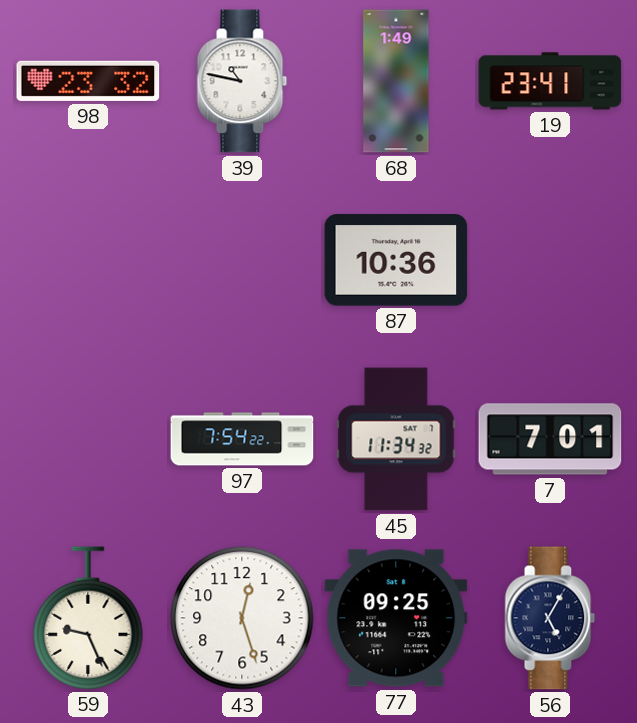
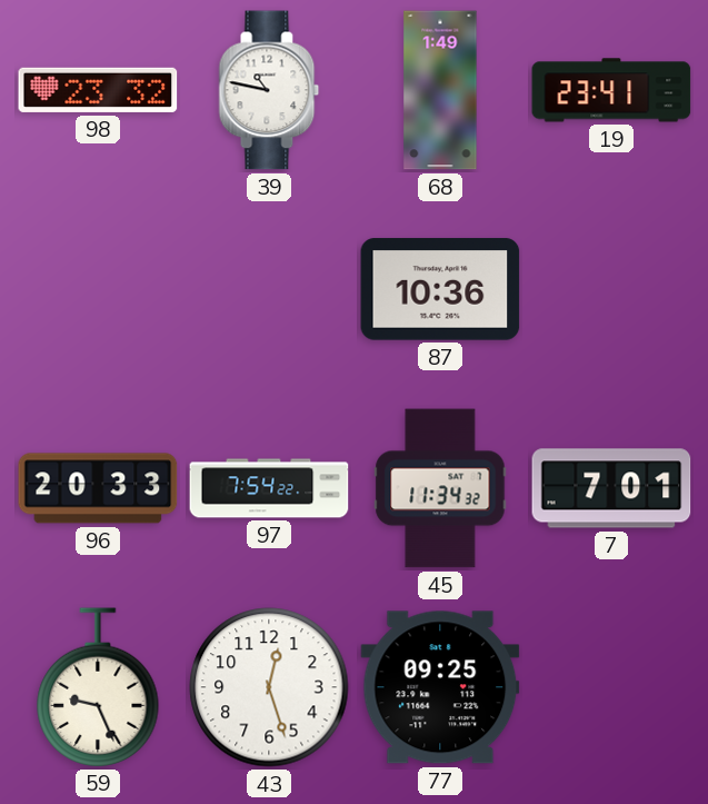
96: none -> 20:33 (98, 488)
56: 5:05 -> none (550, 618)
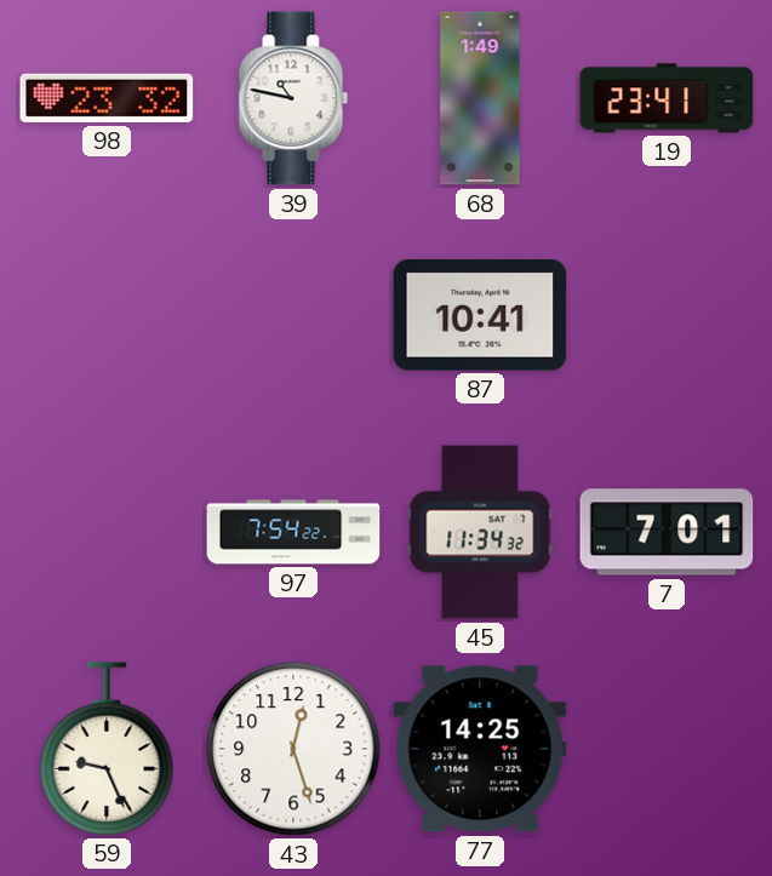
87: 10:36 -> 10:41 (480, 315)
96: 20:33 -> none (98, 488)
77: 09:25 -> 14:25 (480, 749)
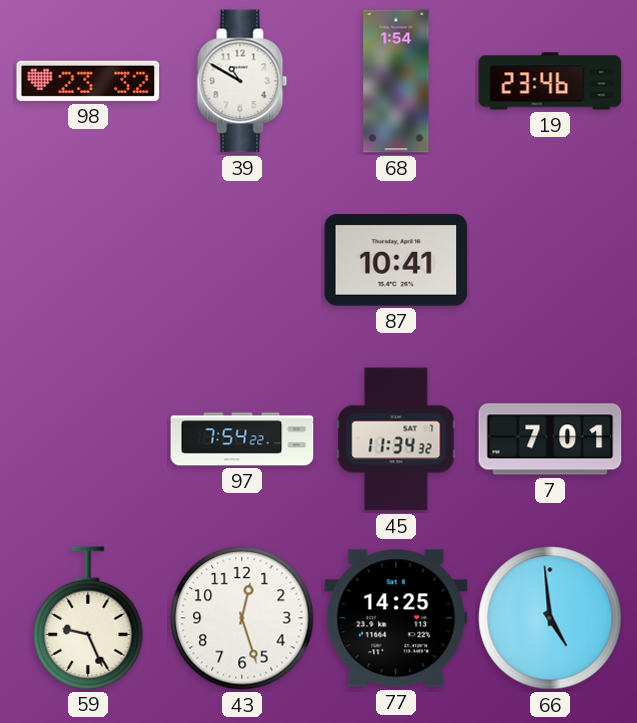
39: 10:47 -> 10:50 (242, 81)
68: 1:49 -> 1:54 (396, 81)
19: 23:41 -> 23:46 (550, 81)
66: none -> 4:59 (550, 618)
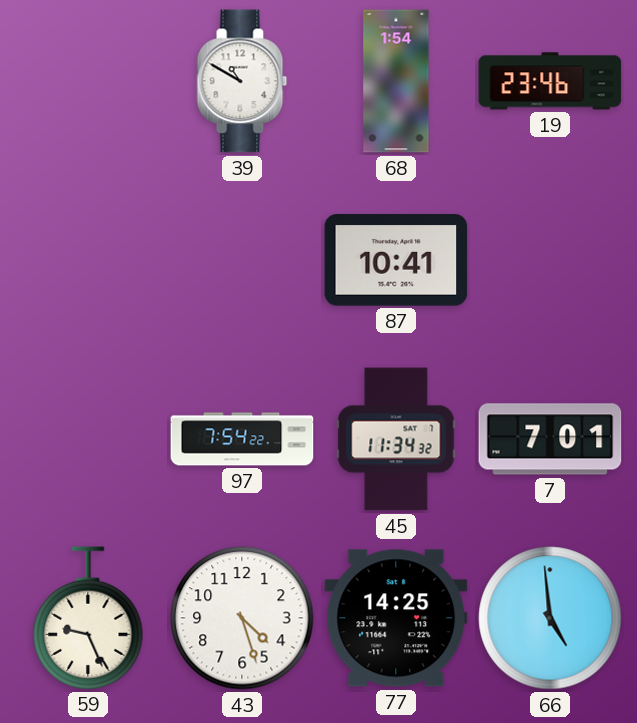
98: 23:32 -> none (88, 81)
43: 12:27 -> 4:27 (242, 618)
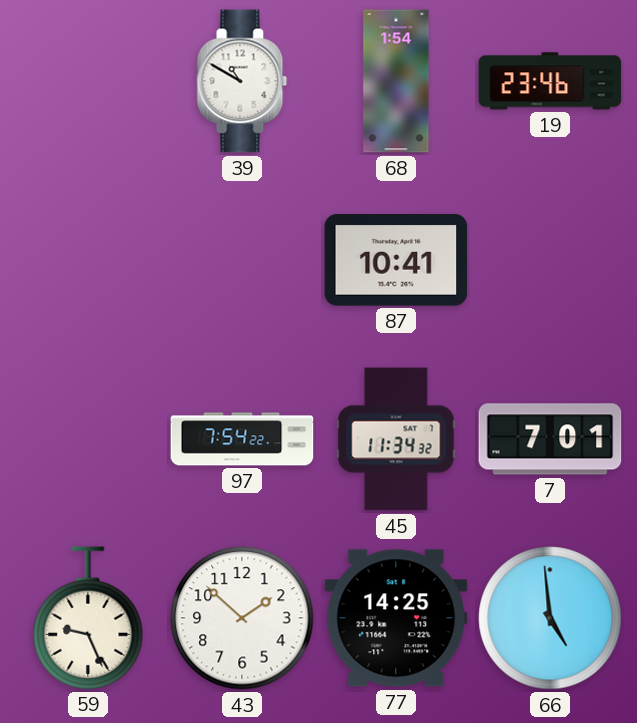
43: 4:27 -> 1:52 (242, 618)
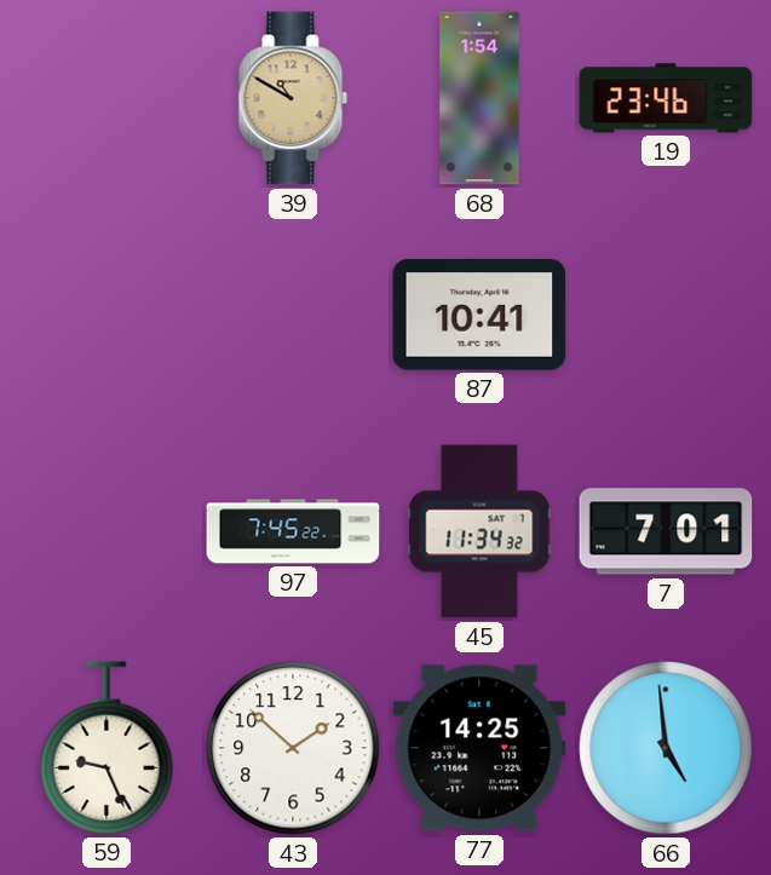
39 dial: white -> champagne (293, 98)
97: 7:54 -> 7:45 (293, 531)
